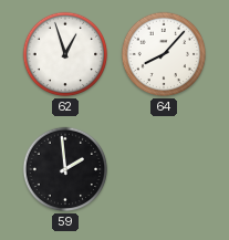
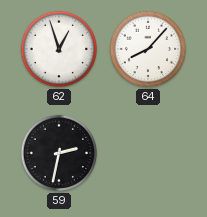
59: 1:59 -> 2:32 (59, 153)
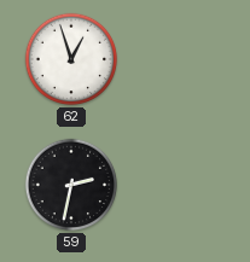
64: 8:07 -> none (148, 49)
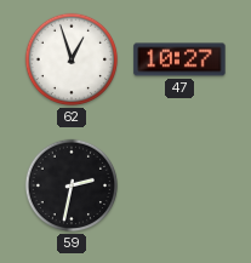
47: none -> 10:27 (179, 59)
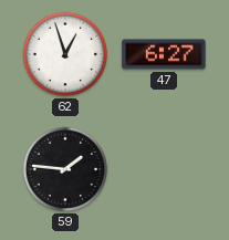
47: 10:27 -> 6:27 (164, 54)
59: 2:32 -> 1:46 (65, 169)
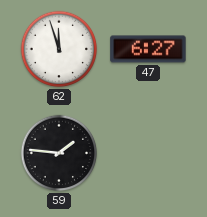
62: 12:57 -> 11:57 (59, 49)
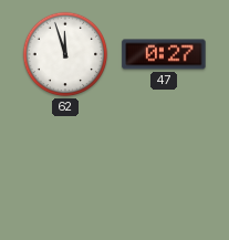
47: 6:27 -> 0:27 (164, 54)
59: 1:46 -> none (59, 153)
